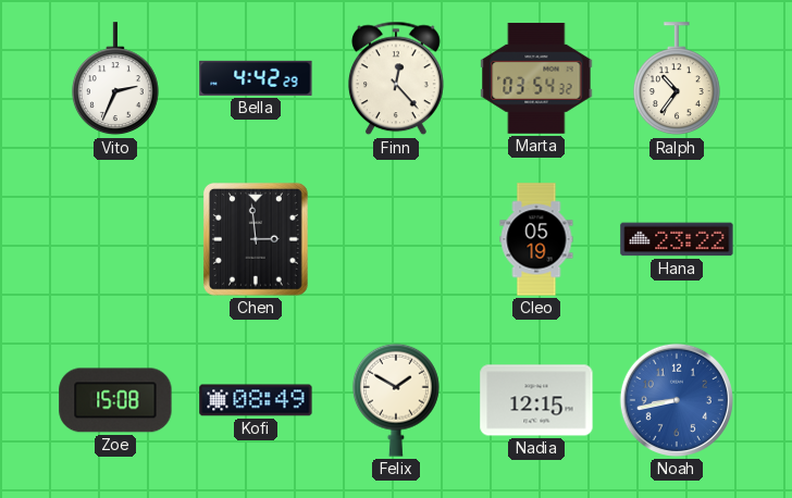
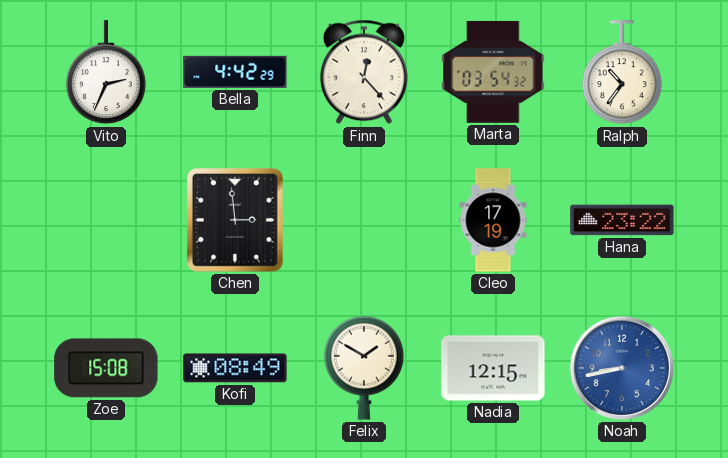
Cleo: 05:19 -> 17:19 (493, 220)
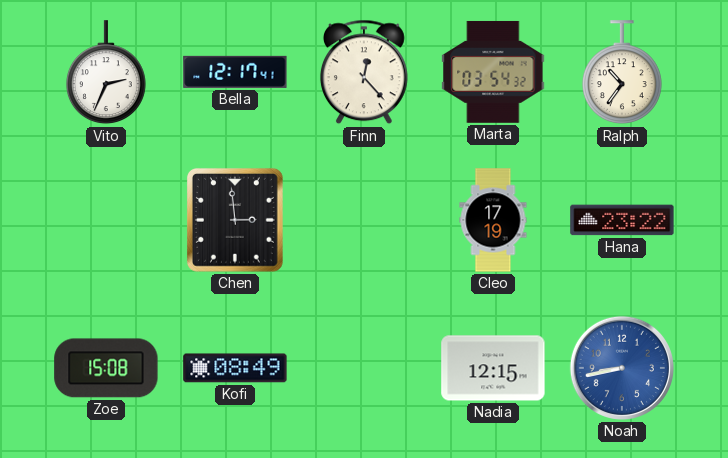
Bella: 4:42 -> 12:17 (235, 72)
Felix: 1:50 -> none (364, 368)
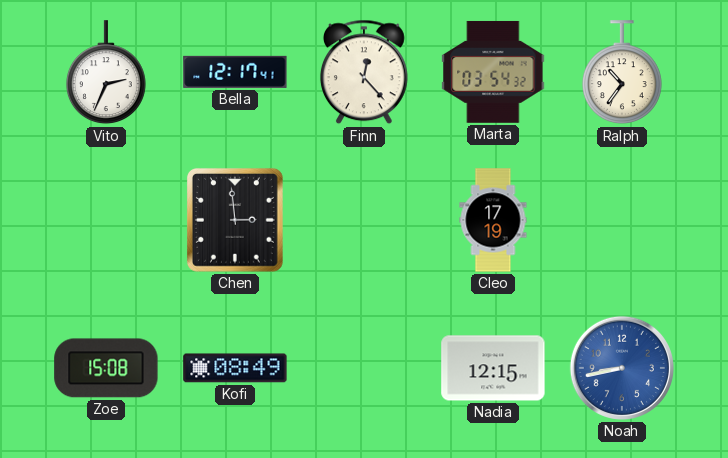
Hana: 23:22 -> none (622, 220)
